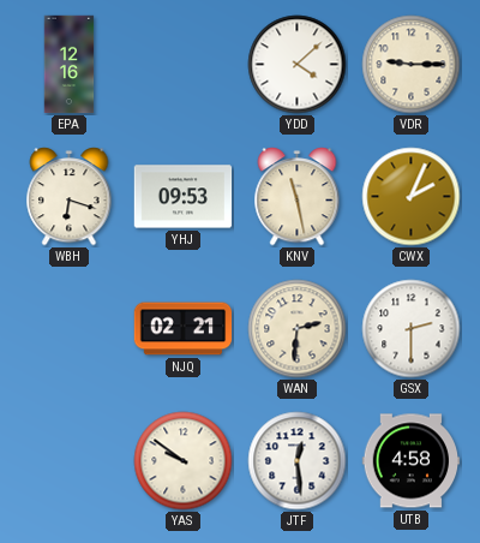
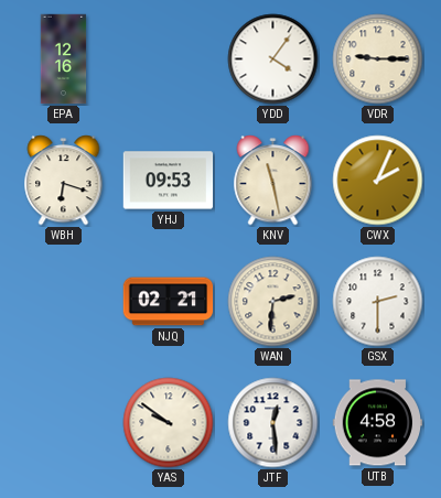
YDD: 4:08 -> 4:06 (273, 59)
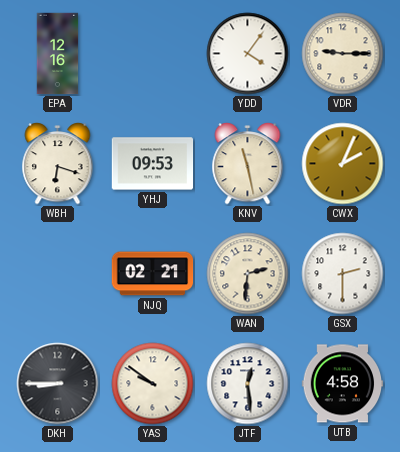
DKH: none -> 8:45 (58, 384)
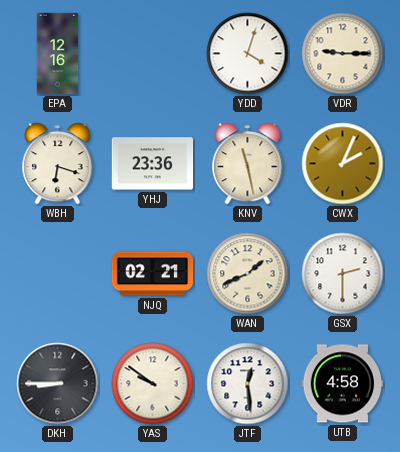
YDD: 4:06 -> 4:03 (248, 54)
YHJ: 09:53 -> 23:36 (153, 164)
WAN: 2:31 -> 1:41 (248, 274)
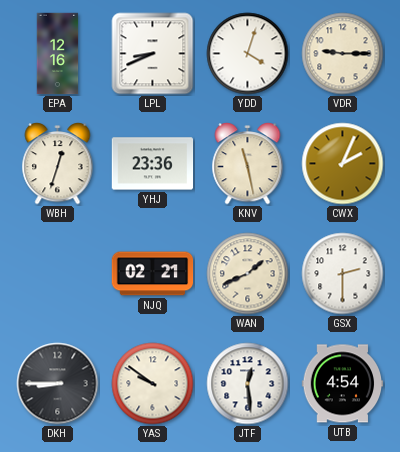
LPL: none -> 8:41 (153, 54)
WBH: 6:18 -> 12:33 (58, 164)
UTB: 4:58 -> 4:54 (343, 384)
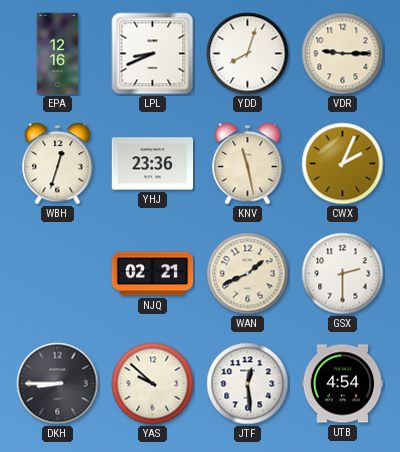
YDD: 4:03 -> 8:03 (248, 54)
YAS: 9:51 -> 9:52 (153, 384)
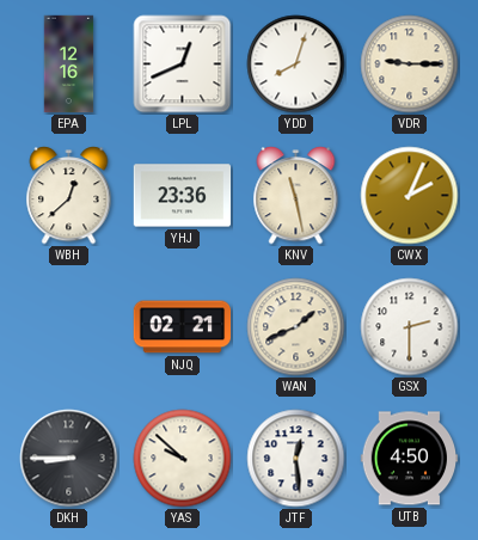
LPL: 8:41 -> 12:41 (183, 65)
WBH: 12:33 -> 12:38 (69, 196)
UTB: 4:54 -> 4:50 (410, 459)
